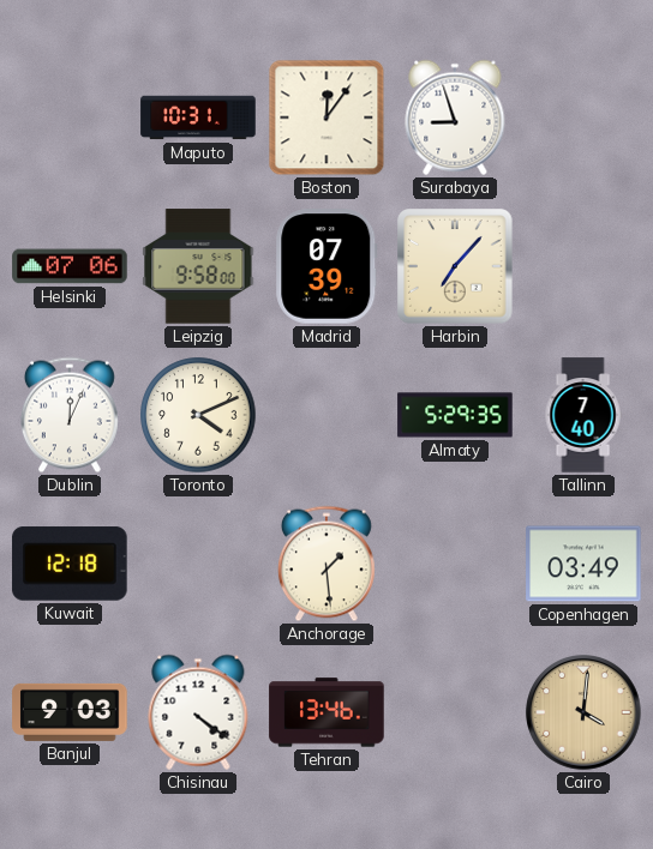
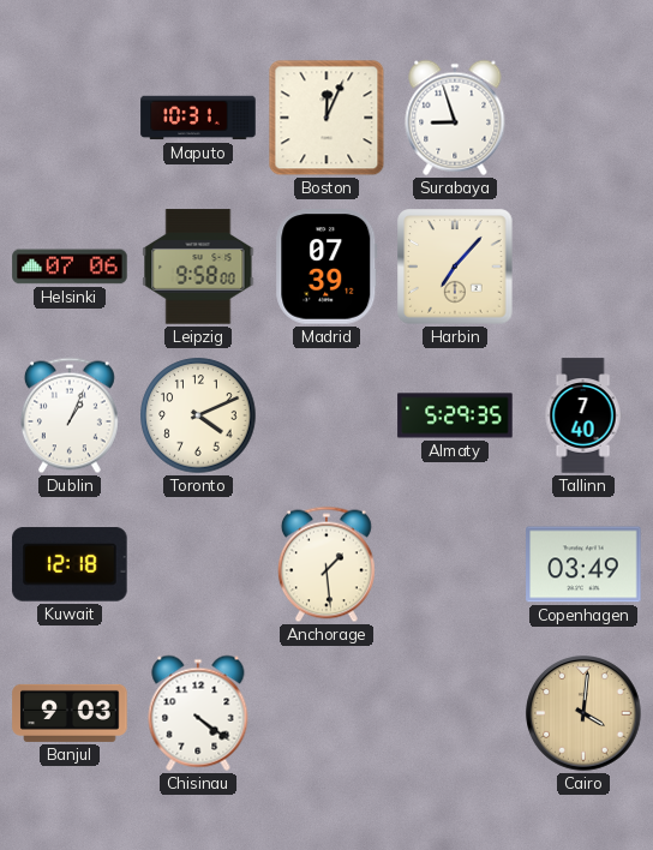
Boston: 12:06 -> 12:04 (326, 118)
Dublin: 12:04 -> 1:04 (70, 415)
Tehran: 13:46 -> none (326, 712)
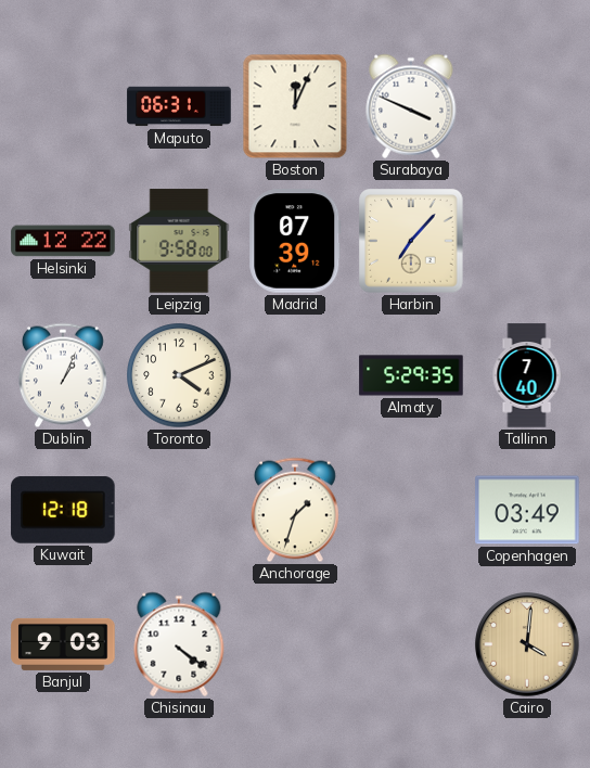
Maputo: 10:31 -> 06:31 (179, 106)
Surabaya: 8:57 -> 3:49 (411, 106)
Helsinki: 07:06 -> 12:22 (63, 241)
Anchorage: 1:29 -> 1:33 (295, 510)
